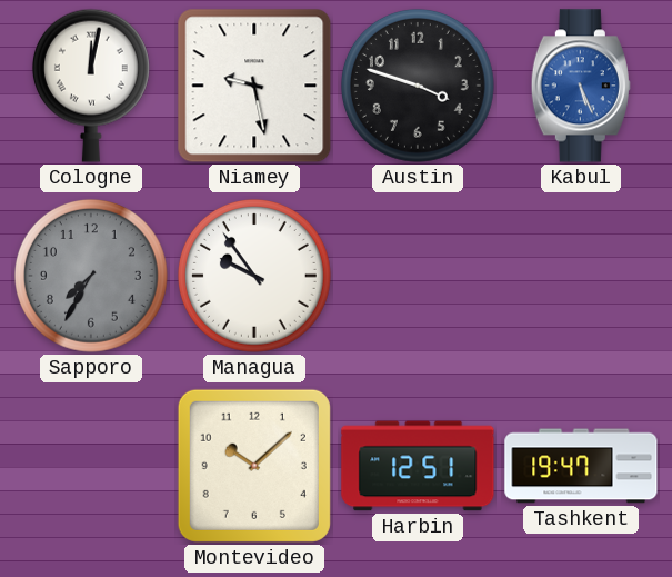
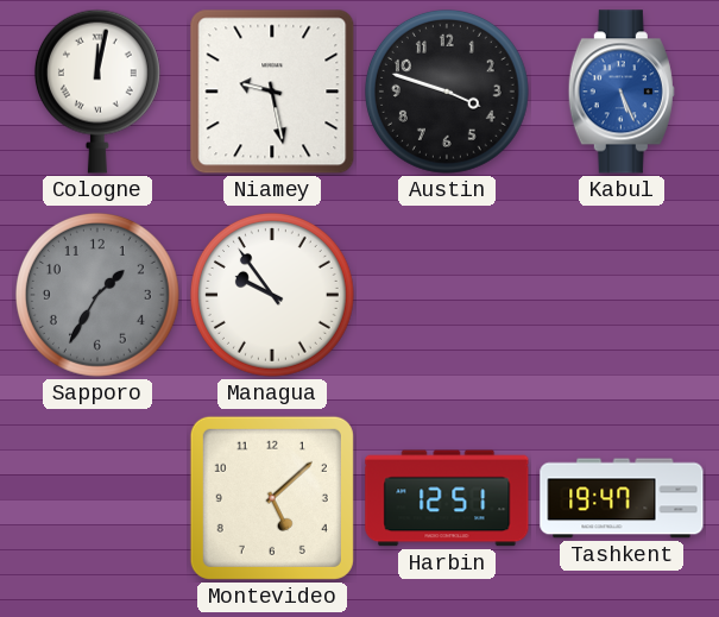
Sapporo: 7:35 -> 1:35 (97, 295)
Montevideo: 10:08 -> 5:08 (272, 498)
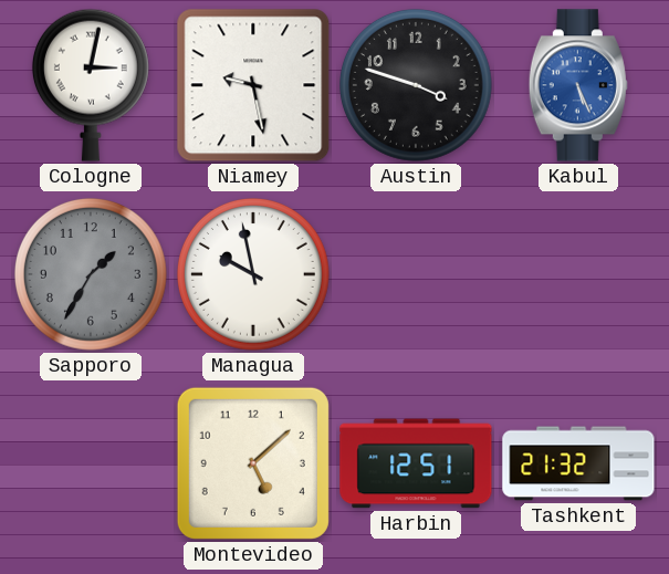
Cologne: 12:02 -> 3:02 (91, 85)
Managua: 9:54 -> 9:58 (253, 274)
Tashkent: 19:47 -> 21:32 (578, 463)
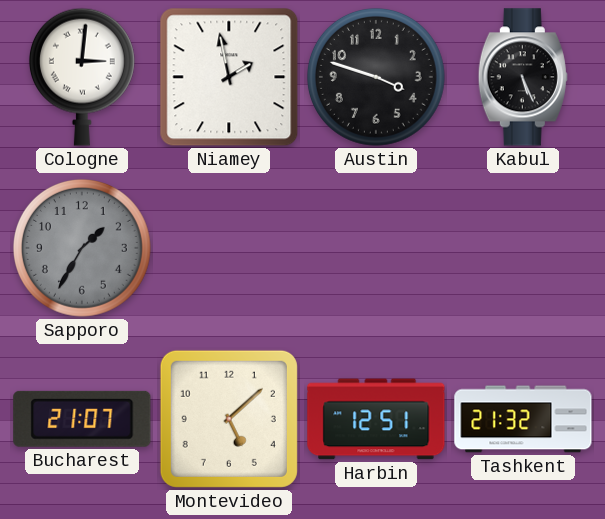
Cologne: 3:02 -> 3:01 (82, 77)
Niamey: 9:28 -> 1:58 (229, 77)
Kabul dial: blue -> black (523, 77)
Managua: 9:58 -> none (253, 274)
Bucharest: none -> 21:07 (82, 419)
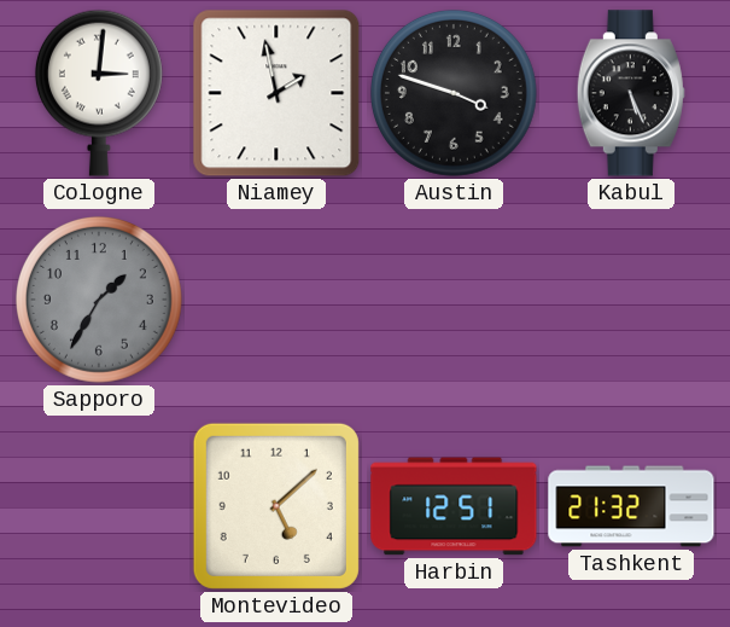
Bucharest: 21:07 -> none (82, 419)
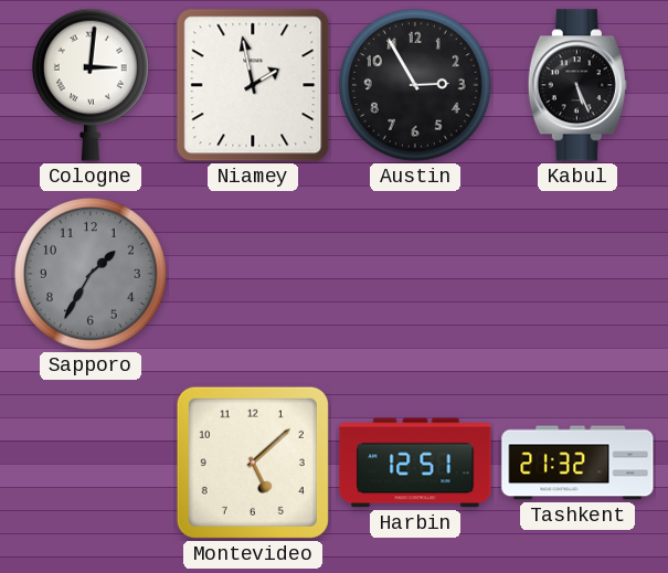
Austin: 3:48 -> 2:55 (415, 85)
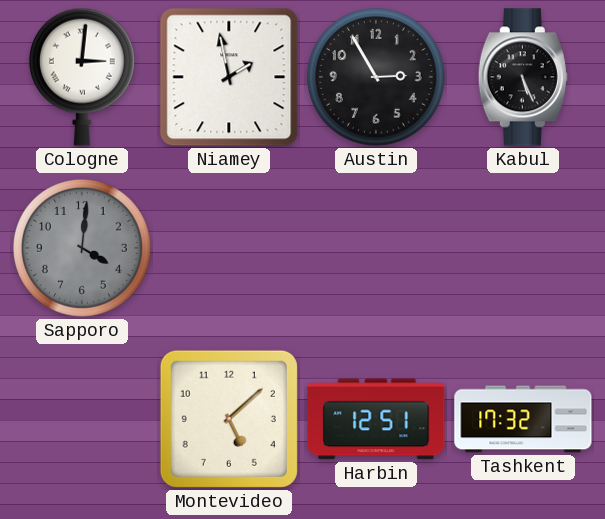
Sapporo: 1:35 -> 4:01 (82, 248)
Tashkent: 21:32 -> 17:32 (523, 419)
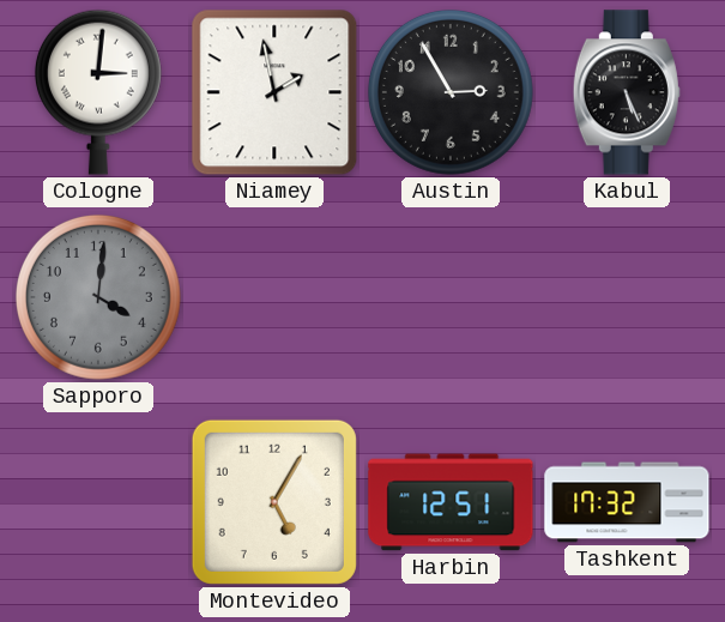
Montevideo: 5:08 -> 5:05 (274, 502)
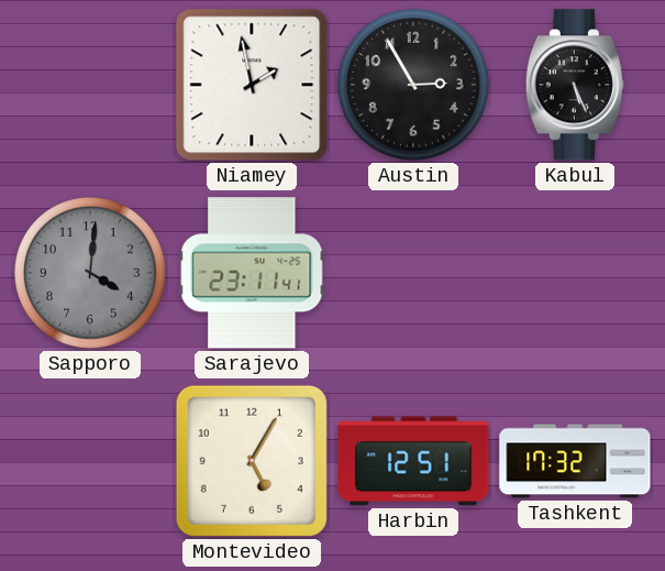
Cologne: 3:01 -> none (98, 92)
Sarajevo: none -> 23:11 (252, 273)
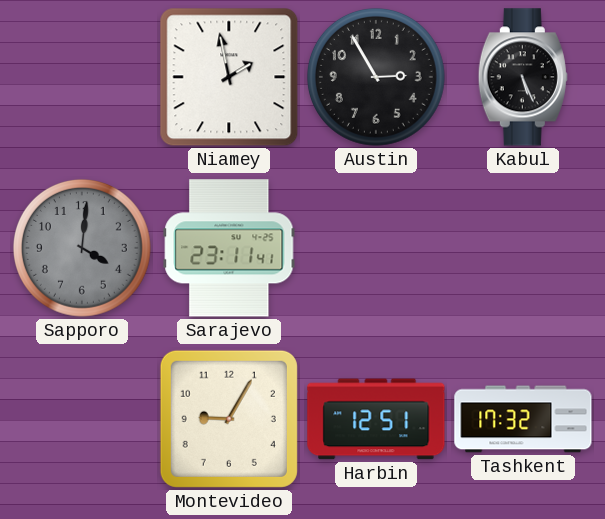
Montevideo: 5:05 -> 9:05 (229, 419)
